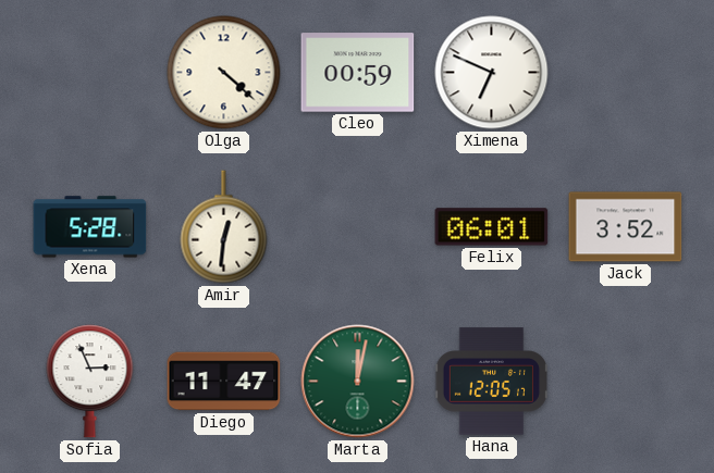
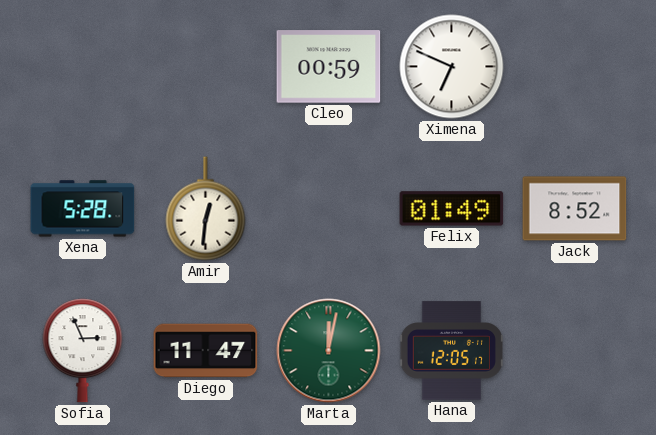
Olga: 4:22 -> none (224, 73)
Felix: 06:01 -> 01:49 (452, 209)
Jack: 3:52 -> 8:52 (575, 209)
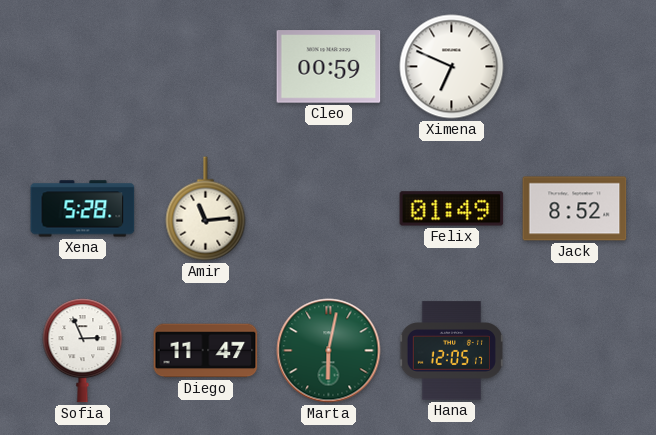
Amir: 12:31 -> 11:14 (206, 209)
Marta: 12:02 -> 6:02 (329, 351)
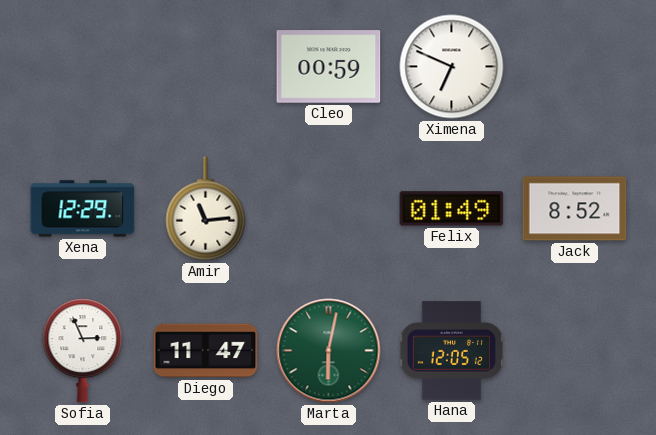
Xena: 5:28 -> 12:29 (83, 209)
Hana: 12:05:17 -> 12:05:12 (451, 351)
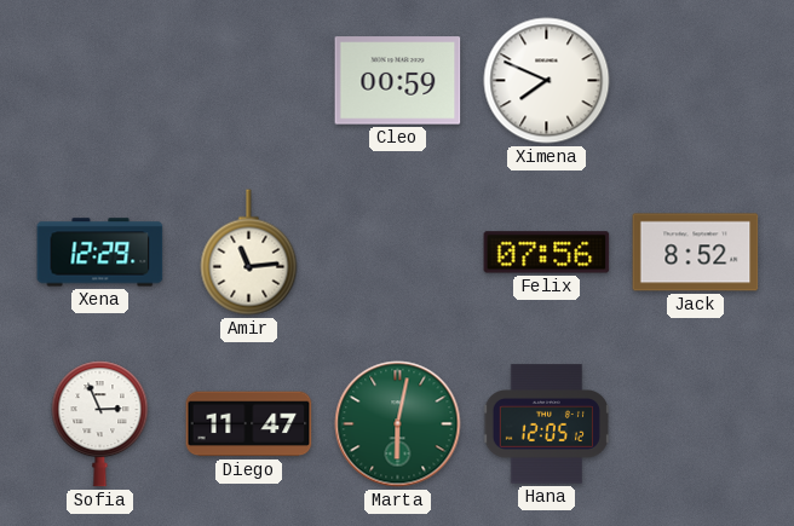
Ximena: 6:49 -> 7:49 (547, 81)
Felix: 01:49 -> 07:56 (547, 253)
